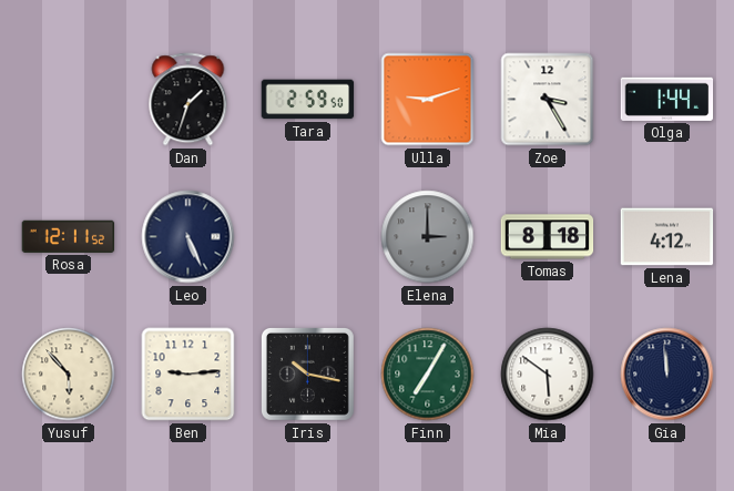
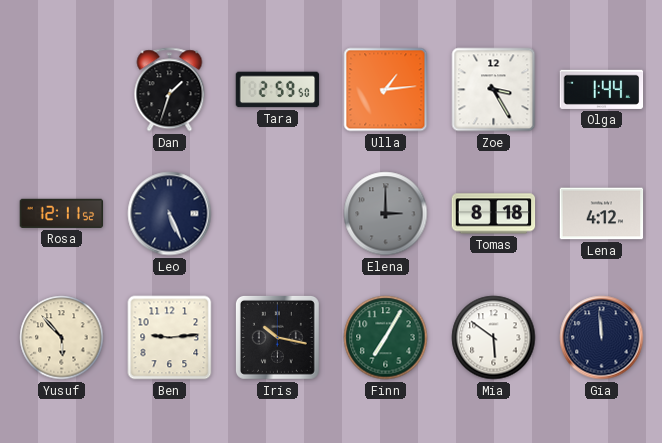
Ulla: 9:12 -> 1:14 (386, 90)
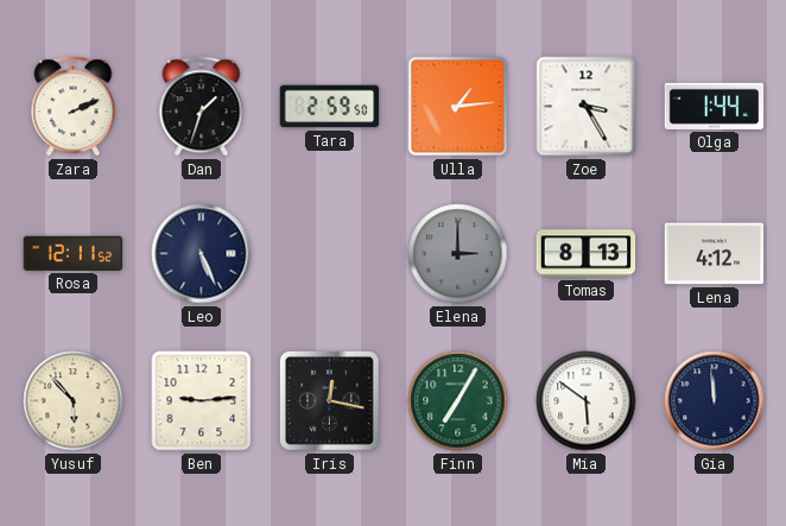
Zara: none -> 2:11 (74, 107)
Tomas: 8:18 -> 8:13 (587, 254)
Iris: 10:17 -> 12:17 (329, 400)
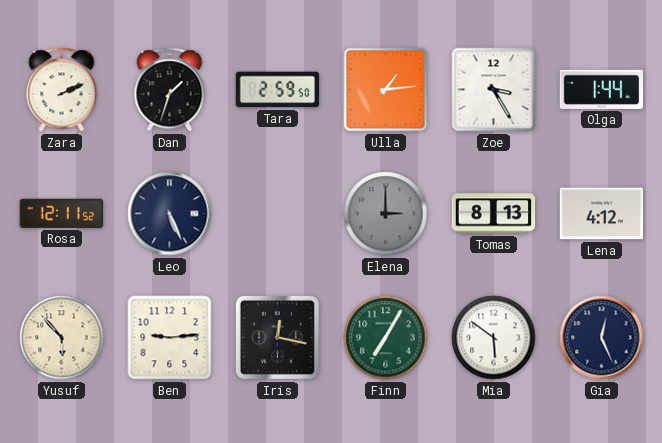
Gia: 11:59 -> 12:26 (602, 338)
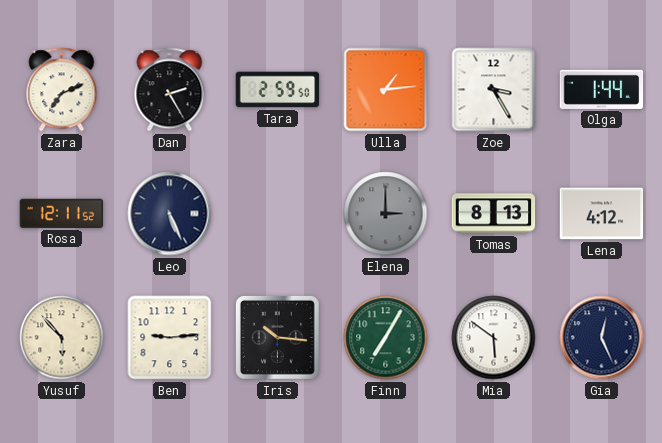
Zara: 2:11 -> 7:11 (62, 90)
Dan: 1:33 -> 2:25 (170, 90)
Iris: 12:17 -> 10:16 (277, 337)
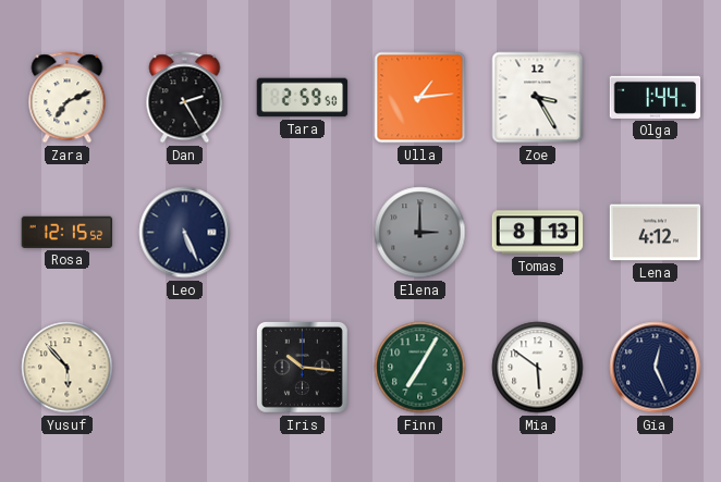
Rosa: 12:11 -> 12:15 (68, 232)
Ben: 9:14 -> none (170, 338)
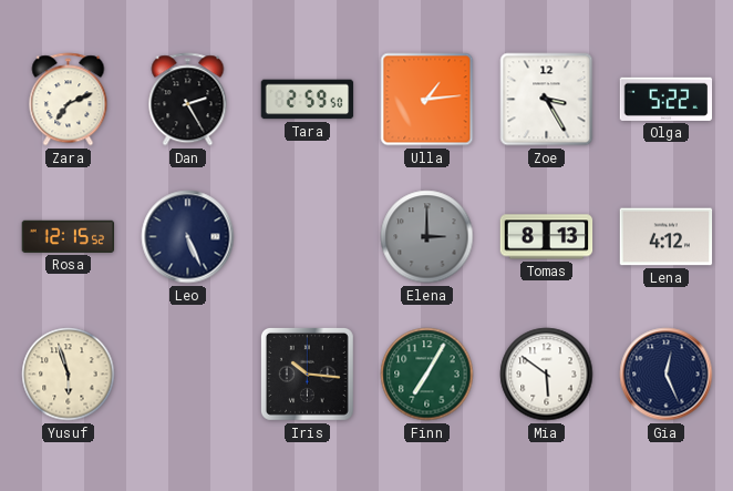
Olga: 1:44 -> 5:22 (667, 99)
Yusuf: 5:53 -> 5:57 (69, 375)
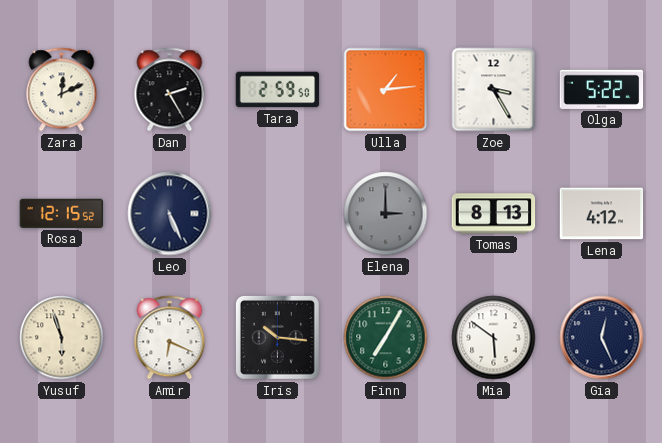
Zara: 7:11 -> 12:11 (62, 90)
Amir: none -> 6:19 (170, 338)
